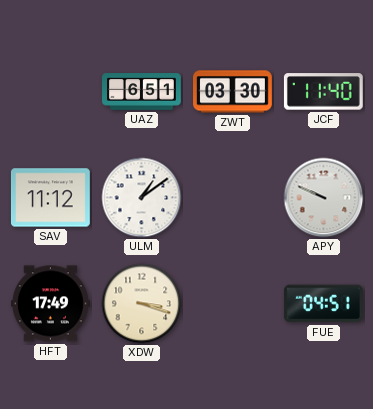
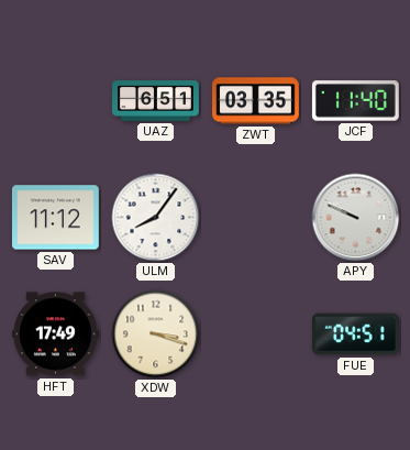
ZWT: 03:30 -> 03:35 (256, 101)
ULM: 1:09 -> 8:06 (156, 218)
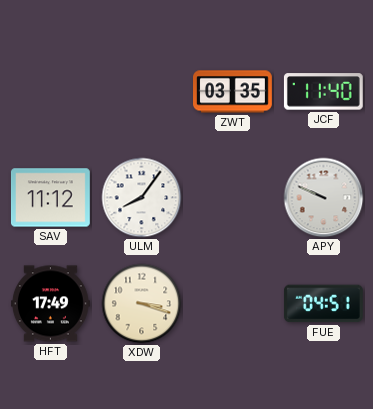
UAZ: 6:51 -> none (156, 101)
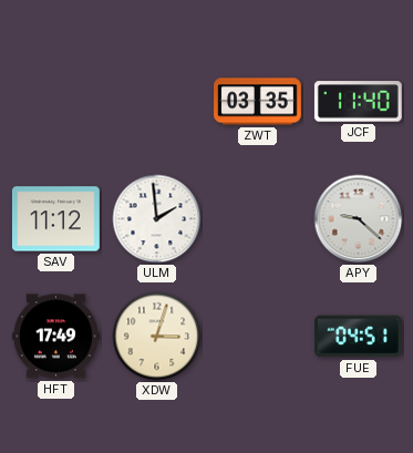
ULM: 8:06 -> 1:59 (157, 219)
APY: 9:49 -> 9:22 (359, 219)
XDW: 3:18 -> 3:03 (157, 337)
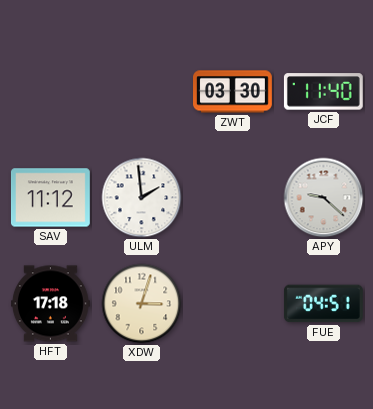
ZWT: 03:35 -> 03:30 (233, 92)
HFT: 17:49 -> 17:18 (51, 304)
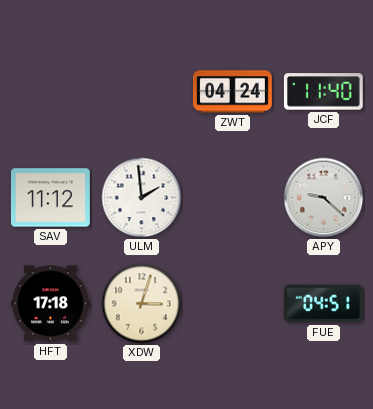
ZWT: 03:30 -> 04:24 (233, 92)
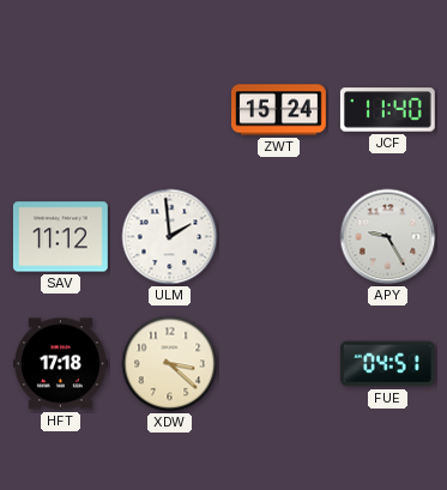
ZWT: 04:24 -> 15:24 (279, 110)
APY: 9:22 -> 9:25 (388, 237)
XDW: 3:03 -> 3:22 (170, 364)
